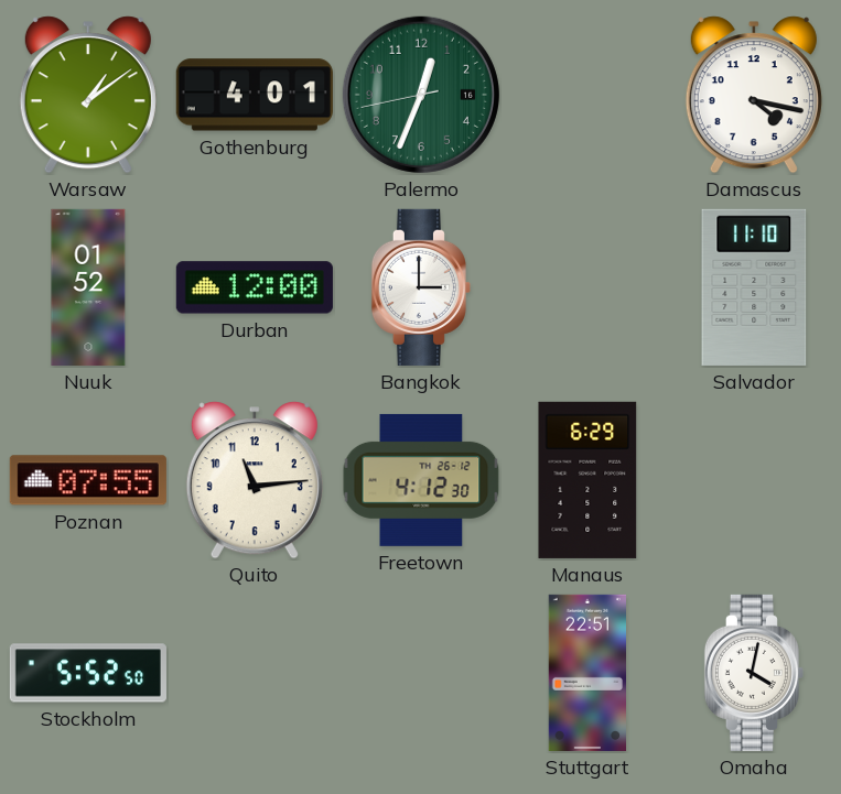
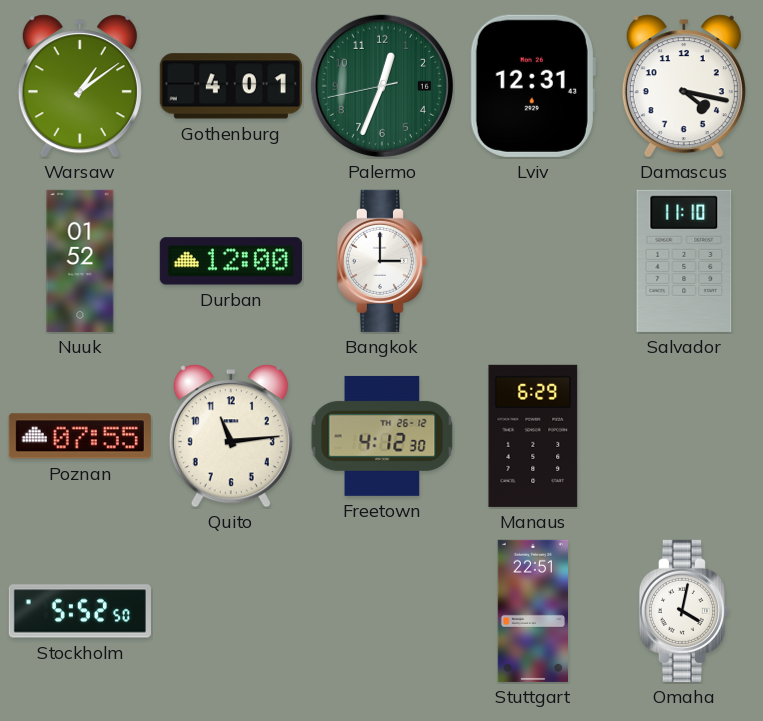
Lviv: none -> 12:31 (533, 86)
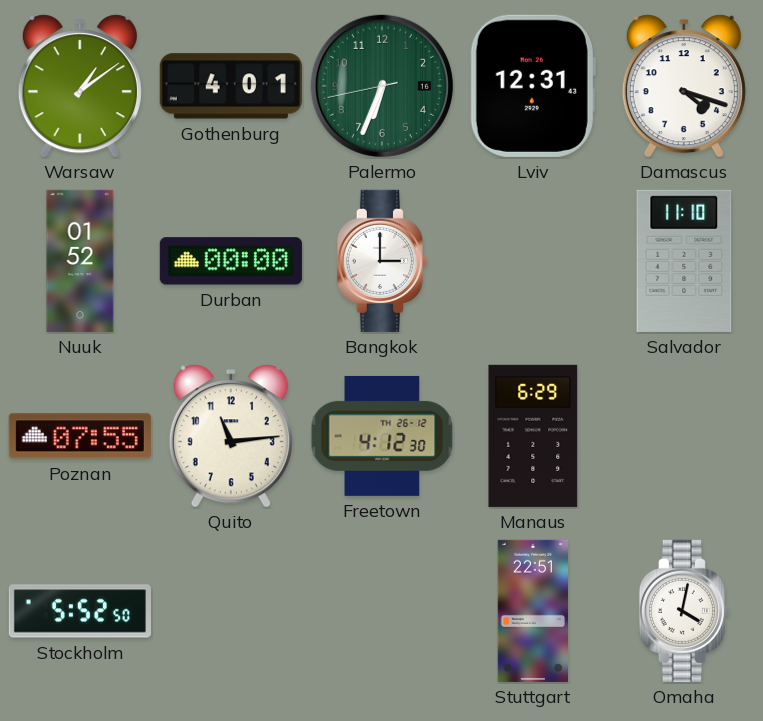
Palermo: 12:33 -> 6:33 (382, 86)
Damascus: 4:17 -> 4:18 (684, 86)
Durban: 12:00 -> 00:00 (231, 261)
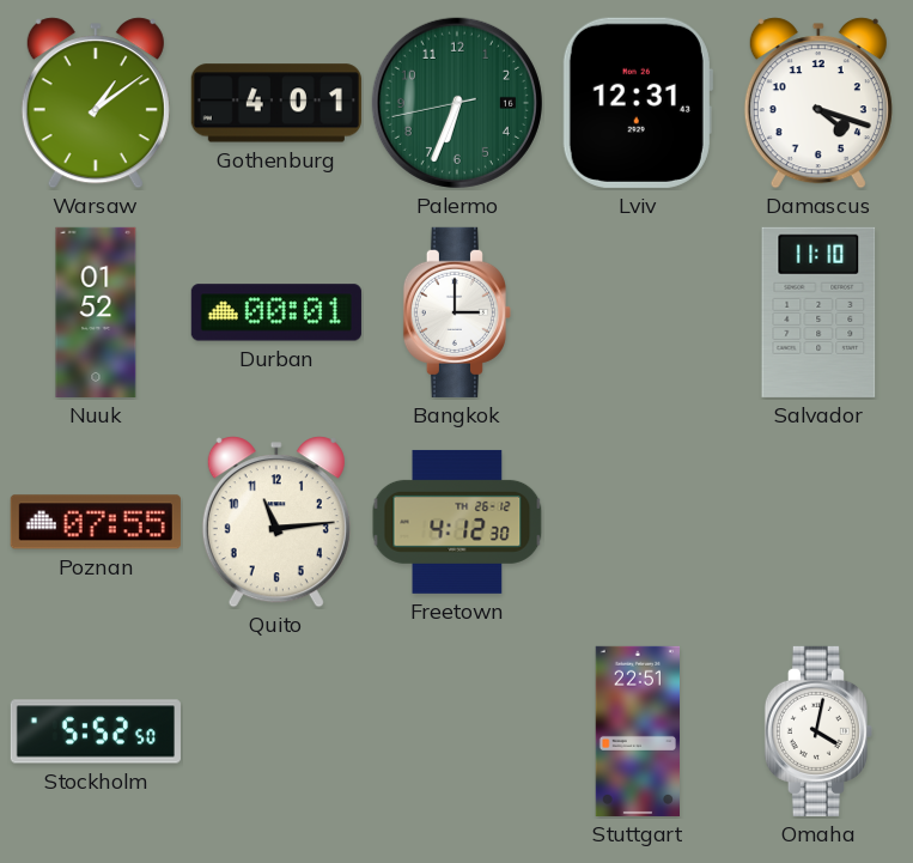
Durban: 00:00 -> 00:01 (276, 312)
Manaus: 6:29 -> none (533, 436)
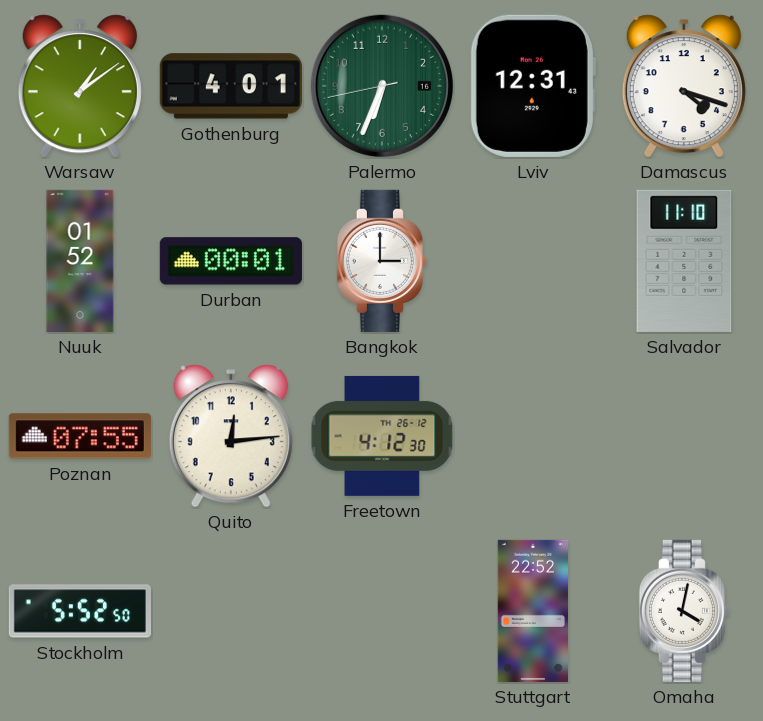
Quito: 11:14 -> 12:14 (231, 436)
Stuttgart: 22:51 -> 22:52 (532, 611)
